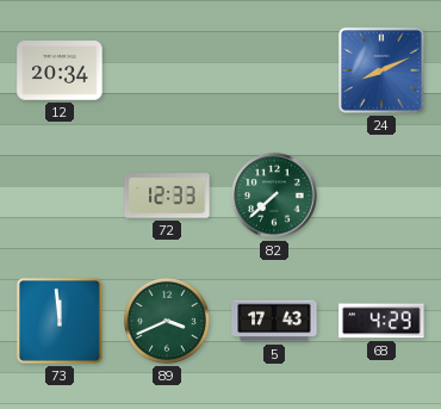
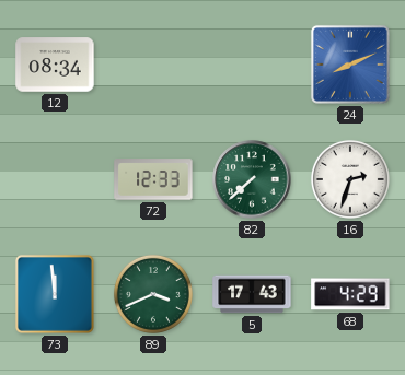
12: 20:34 -> 08:34 (55, 65)
16: none -> 2:33 (350, 179)
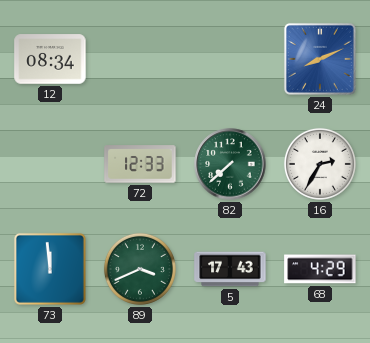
16: 2:33 -> 2:35 (320, 164)
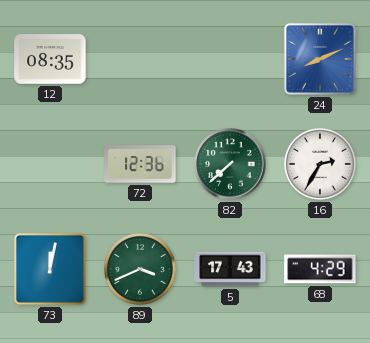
12: 08:34 -> 08:35 (50, 59)
72: 12:33 -> 12:36 (140, 164)
73: 11:59 -> 12:02 (50, 269)
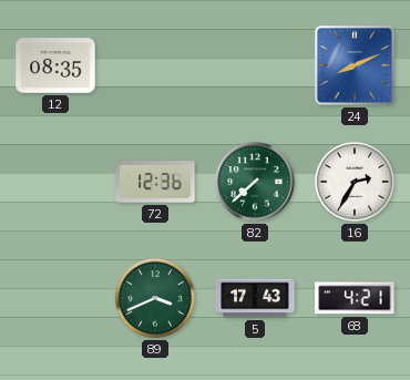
73: 12:02 -> none (50, 269)
68: 4:29 -> 4:21 (355, 298)
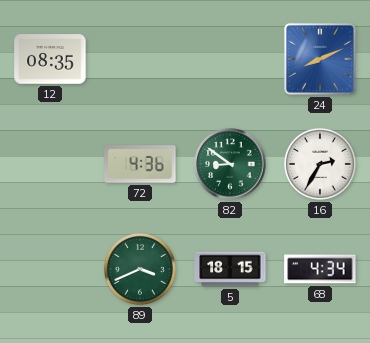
72: 12:36 -> 4:36 (140, 164)
82: 7:38 -> 8:51 (230, 164)
5: 17:43 -> 18:15 (230, 269)
68: 4:21 -> 4:34 (320, 269)
